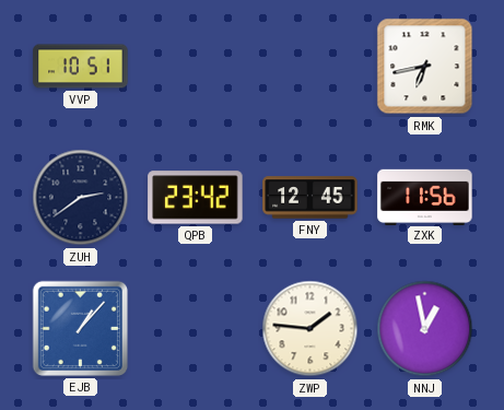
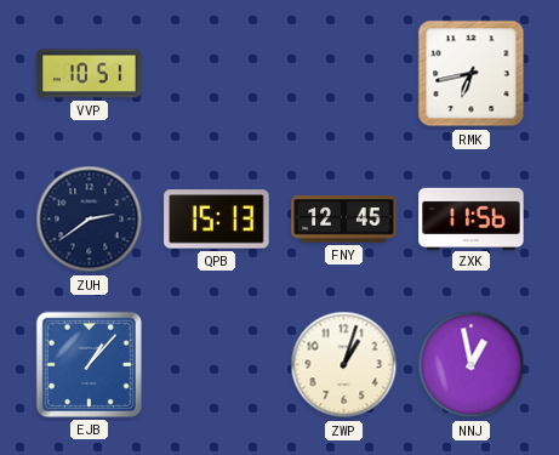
QPB: 23:42 -> 15:13 (217, 220)
ZWP: 1:46 -> 1:03 (344, 365)
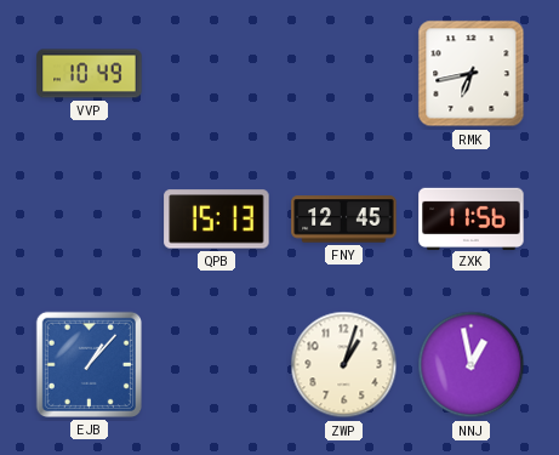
VVP: 10:51 -> 10:49 (90, 74)
ZUH: 2:39 -> none (90, 220)
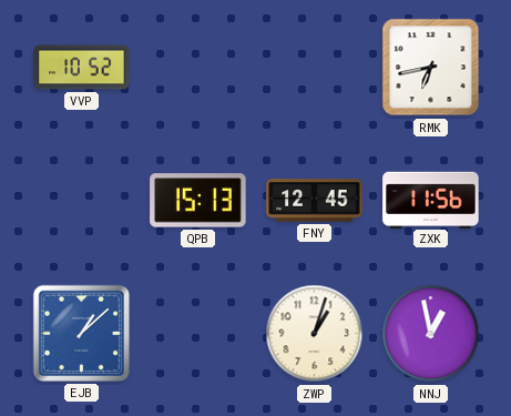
VVP: 10:49 -> 10:52 (82, 68)
EJB: 1:07 -> 1:08 (81, 333)
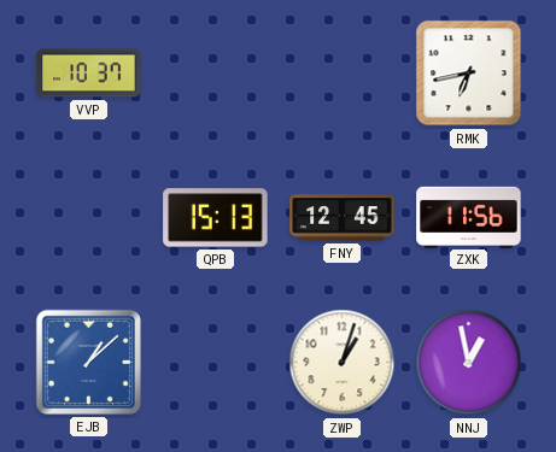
VVP: 10:52 -> 10:37 (89, 74)
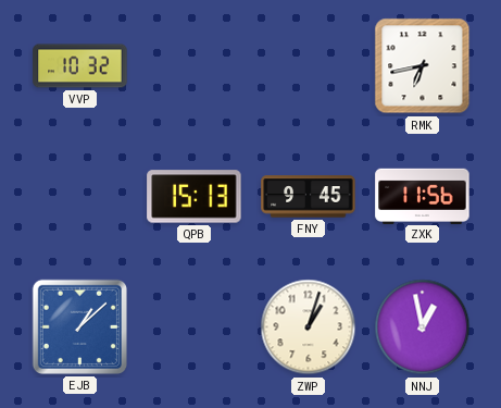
VVP: 10:37 -> 10:32 (80, 66)
FNY: 12:45 -> 9:45 (309, 197)
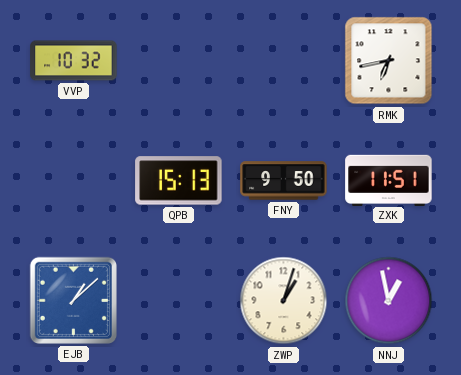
FNY: 9:45 -> 9:50 (284, 181)
ZXK: 11:56 -> 11:51 (389, 180)
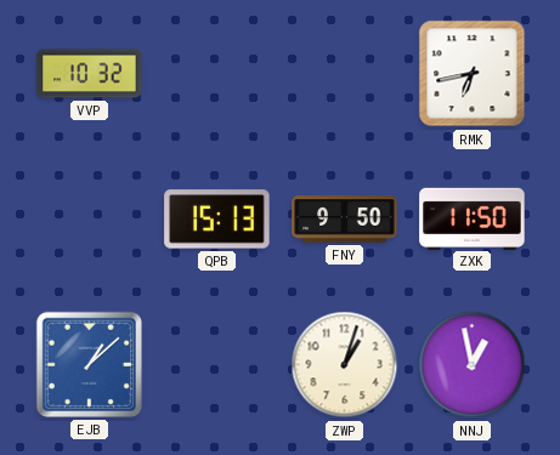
ZXK: 11:51 -> 11:50 (473, 218)
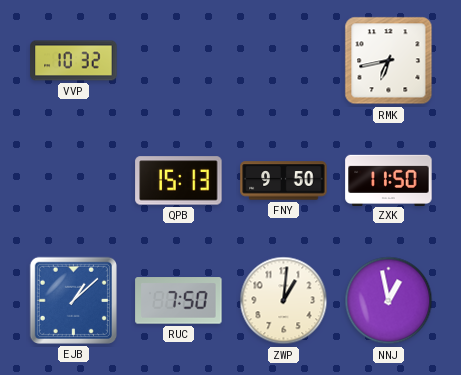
RUC: none -> 7:50 (179, 301)
ZWP: 1:03 -> 1:01 (284, 301)
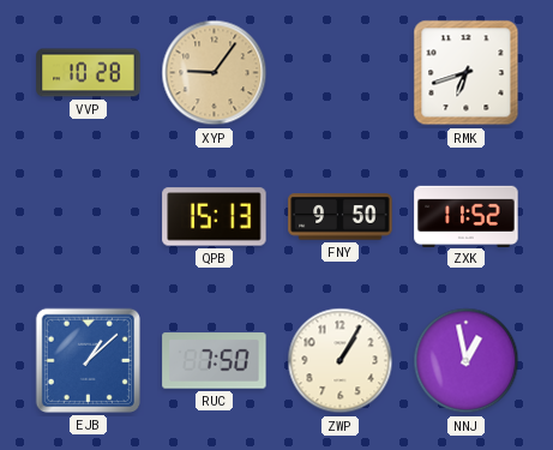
VVP: 10:32 -> 10:28 (89, 73)
XYP: none -> 9:06 (215, 73)
RMK: 6:43 -> 6:42 (467, 73)
ZXK: 11:50 -> 11:52 (467, 216)
ZWP: 1:01 -> 1:05 (341, 361)
